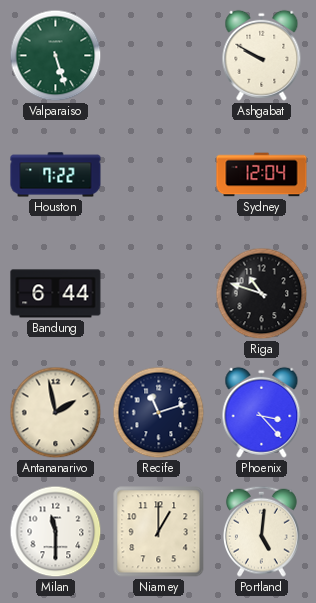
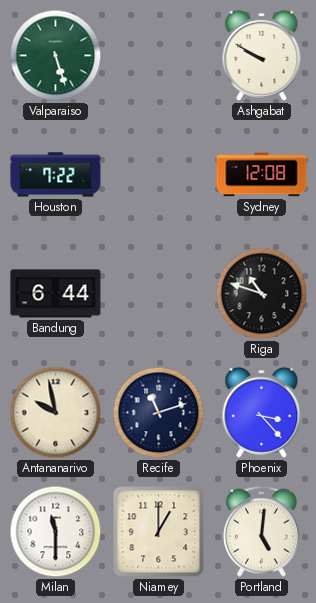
Sydney: 12:04 -> 12:08 (262, 175)
Antananarivo: 1:58 -> 9:58 (56, 413)
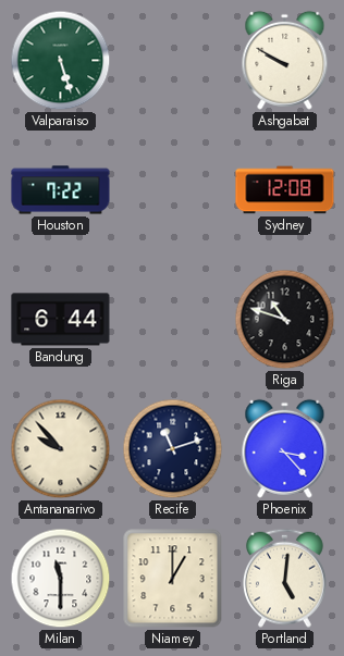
Antananarivo: 9:58 -> 9:53 (61, 449)
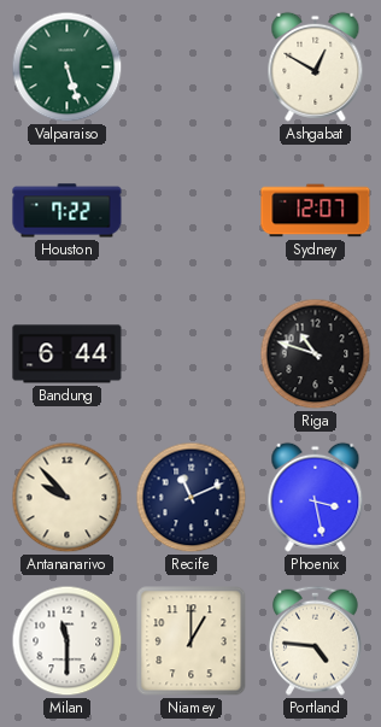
Ashgabat: 9:50 -> 12:50 (316, 66)
Sydney: 12:08 -> 12:07 (316, 211)
Recife: 11:12 -> 11:11 (192, 498)
Phoenix: 3:23 -> 3:28 (316, 497)
Portland: 5:01 -> 4:46 (315, 640)
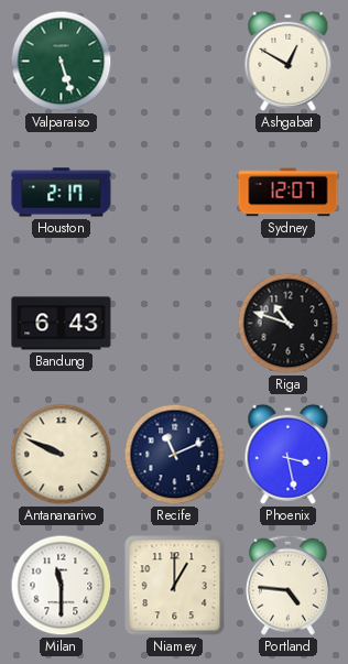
Houston: 7:22 -> 2:17 (62, 193)
Bandung: 6:44 -> 6:43 (62, 324)
Antananarivo: 9:53 -> 9:49 (62, 455)
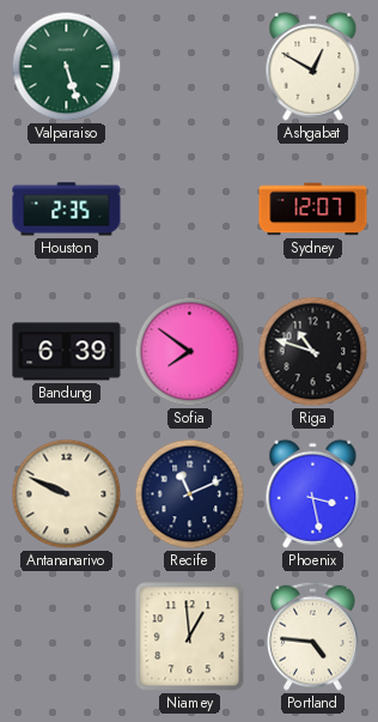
Houston: 2:17 -> 2:35 (67, 210)
Bandung: 6:43 -> 6:39 (67, 352)
Sofia: none -> 7:51 (190, 352)
Milan: 11:30 -> none (62, 586)
Niamey: 1:00 -> 12:59 (190, 637)
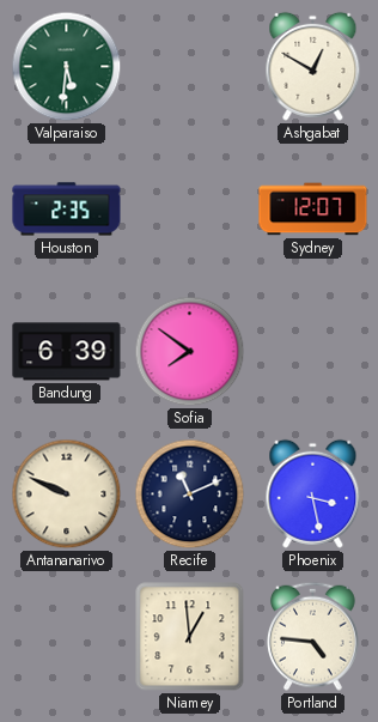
Valparaiso: 5:27 -> 5:31 (67, 67)
Riga: 10:48 -> none (313, 352)
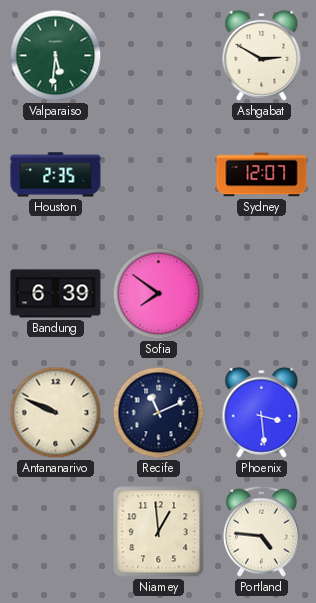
Ashgabat: 12:50 -> 2:50 (262, 55)
Phoenix: 3:28 -> 3:29 (262, 412)
